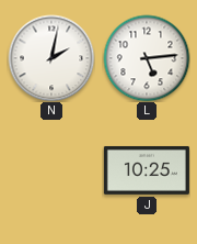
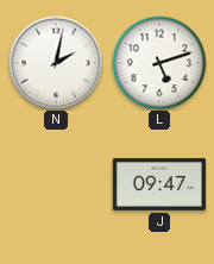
L: 5:14 -> 5:12 (159, 63)
J: 10:25 -> 09:47 (159, 184)
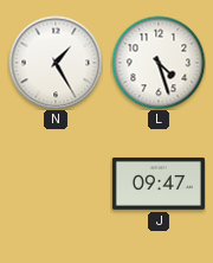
N: 2:02 -> 1:25 (56, 63)
L: 5:12 -> 4:27 (159, 63)
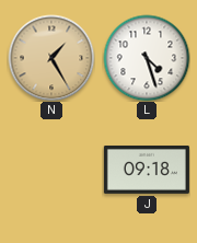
N dial: white -> champagne (51, 58)
J: 09:47 -> 09:18 (147, 170)
